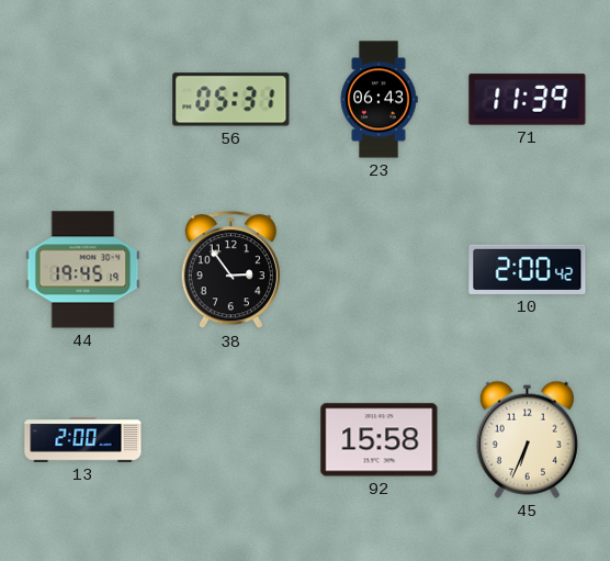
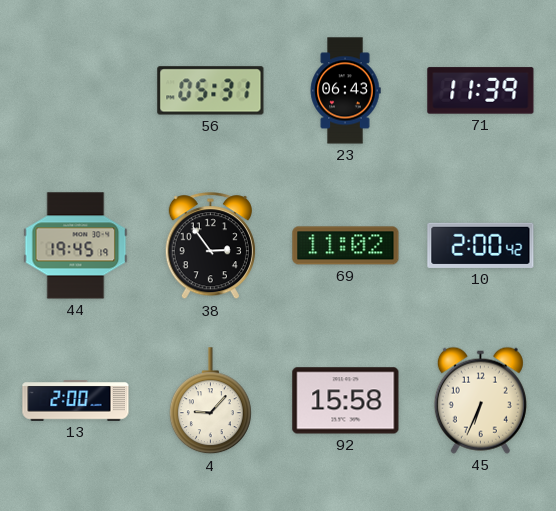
69: none -> 11:02 (346, 246)
4: none -> 9:07 (210, 401)
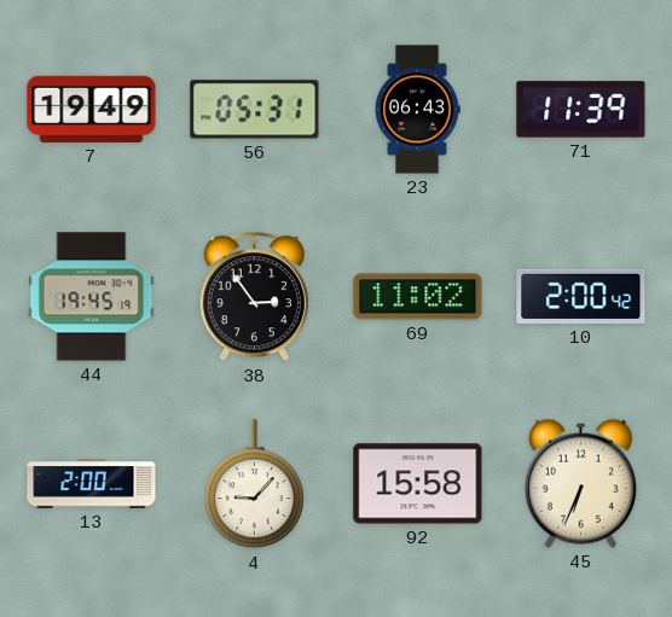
7: none -> 19:49 (92, 109)
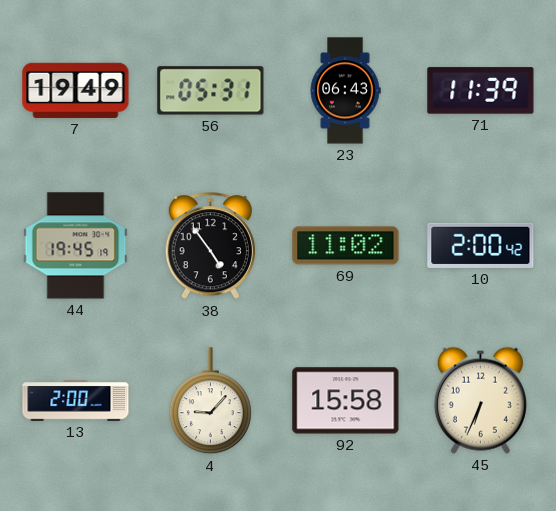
38: 2:54 -> 4:54 (210, 246)
